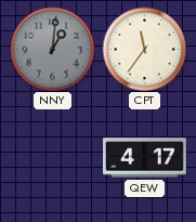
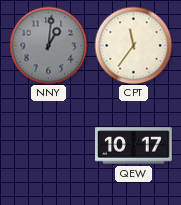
QEW: 4:17 -> 10:17 (134, 146)
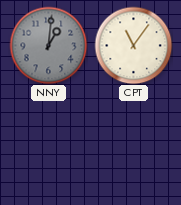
CPT: 11:36 -> 11:06 (133, 45)
QEW: 10:17 -> none (134, 146)
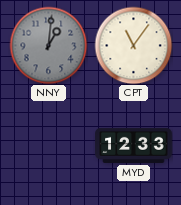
MYD: none -> 12:33 (134, 145)
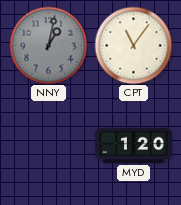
NNY: 1:01 -> 1:02 (48, 45)
MYD: 12:33 -> 1:20 (134, 145)
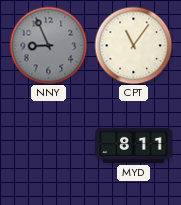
NNY: 1:02 -> 8:56 (48, 45)
MYD: 1:20 -> 8:11 (134, 145)
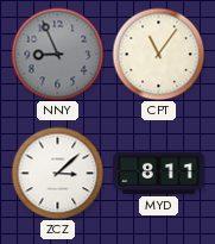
ZCZ: none -> 3:08 (57, 173)
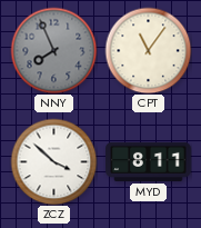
NNY: 8:56 -> 7:56 (53, 50)
ZCZ: 3:08 -> 3:52 (53, 161)
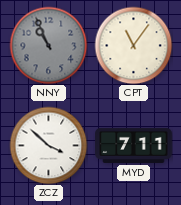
NNY: 7:56 -> 10:56 (48, 45)
MYD: 8:11 -> 7:11 (134, 145)
